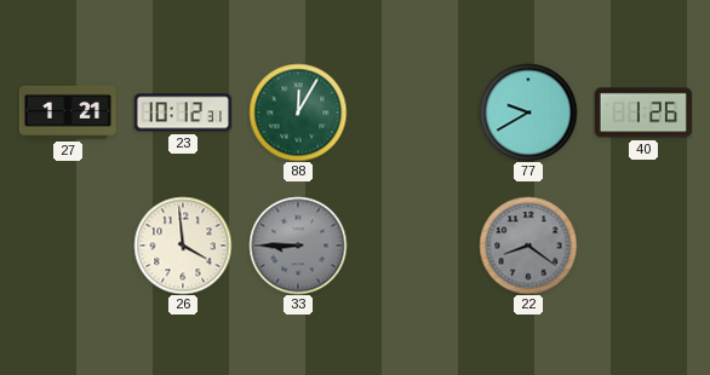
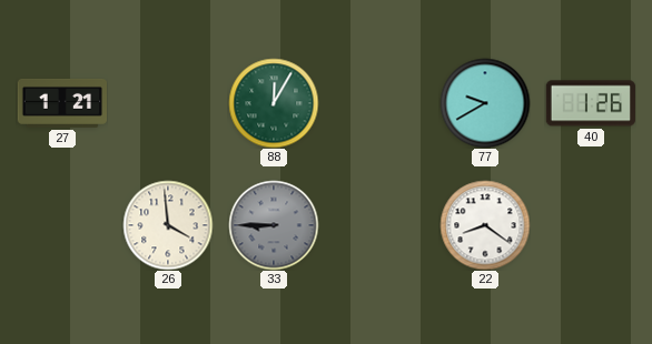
23: 10:12 -> none (182, 112)
22 dial: grey -> white (485, 225)
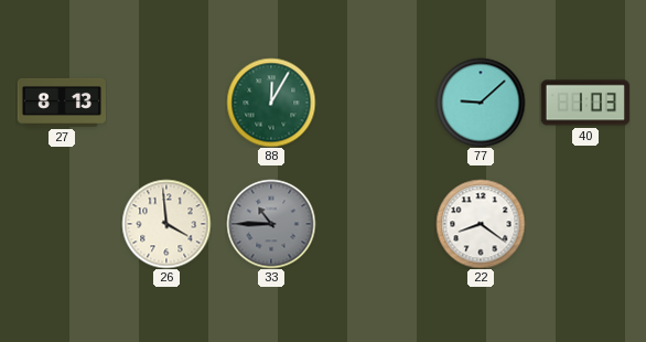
27: 1:21 -> 8:13 (61, 103)
77: 9:40 -> 9:08 (481, 103)
40: 1:26 -> 1:03 (584, 103)
33: 8:45 -> 10:45 (271, 224)
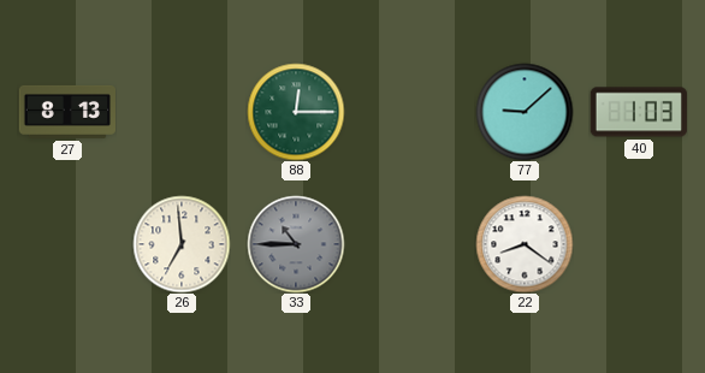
88: 12:05 -> 12:15 (296, 112)
26: 3:59 -> 6:59 (182, 244)
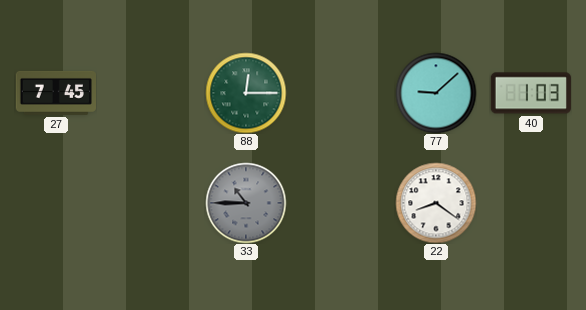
27: 8:13 -> 7:45 (55, 93)
26: 6:59 -> none (182, 244)
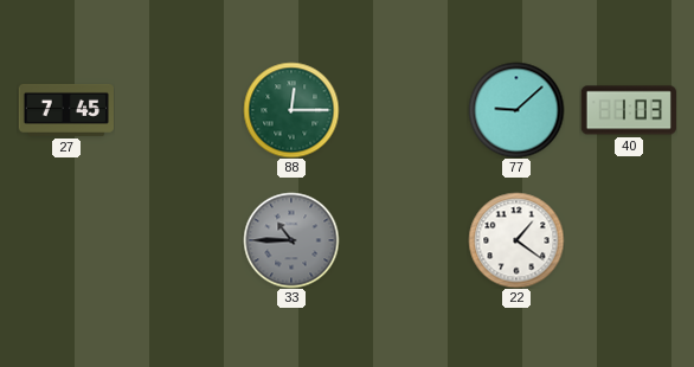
22: 8:21 -> 1:21 (516, 240)
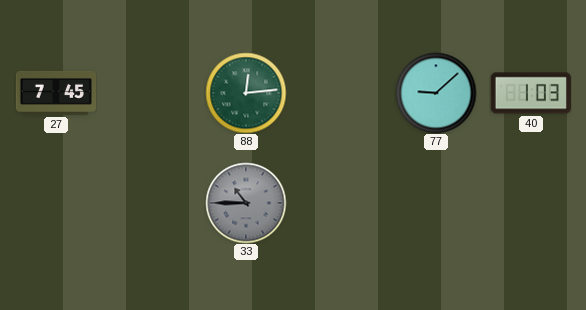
88: 12:15 -> 12:14 (246, 93)
22: 1:21 -> none (516, 240)
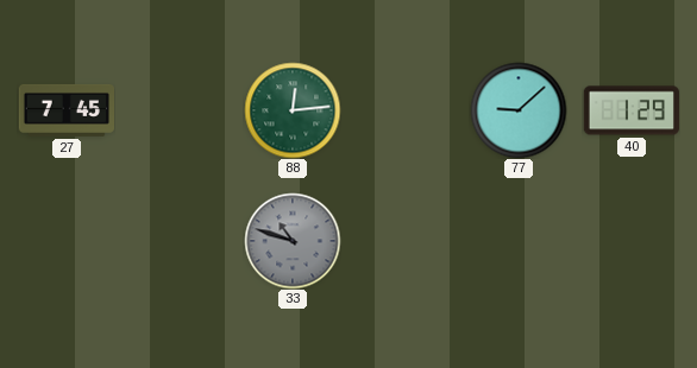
40: 1:03 -> 1:29 (630, 110)
33: 10:45 -> 10:48 (293, 241)
